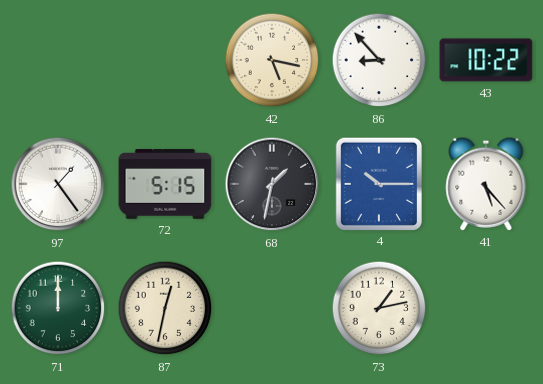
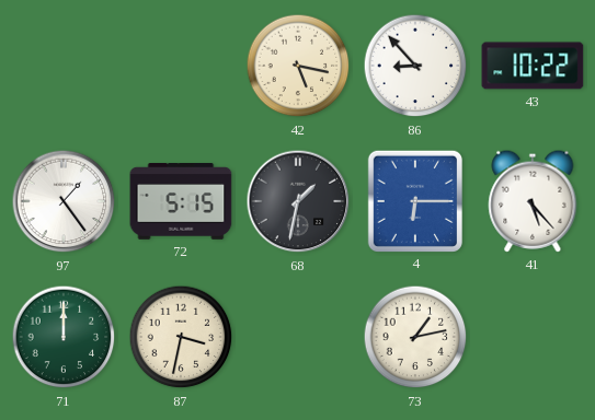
4: 10:15 -> 6:15 (415, 200)
87: 12:32 -> 3:32 (181, 337)
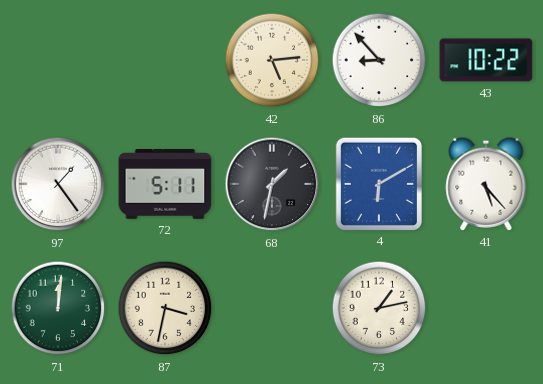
42: 5:17 -> 5:14 (272, 60)
72: 5:15 -> 5:11 (165, 184)
4: 6:15 -> 6:10 (379, 183)
71: 12:00 -> 12:01 (58, 308)
